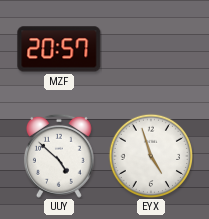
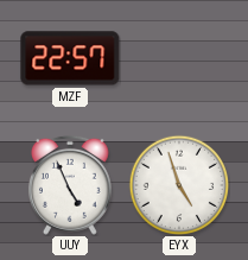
MZF: 20:57 -> 22:57 (70, 58)
UUY: 4:52 -> 4:56 (70, 185)
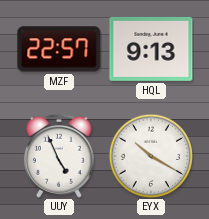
HQL: none -> 9:13 (151, 49)
EYX: 4:57 -> 10:20 (151, 156)
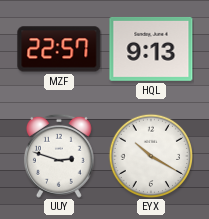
UUY: 4:56 -> 2:48 (59, 156)
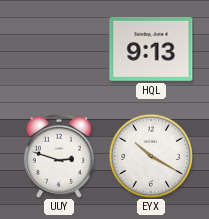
MZF: 22:57 -> none (59, 49)
